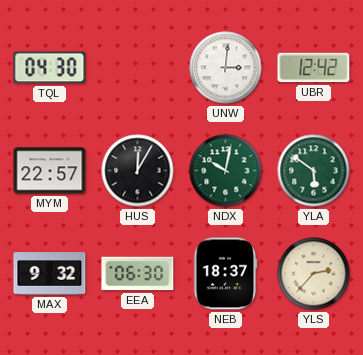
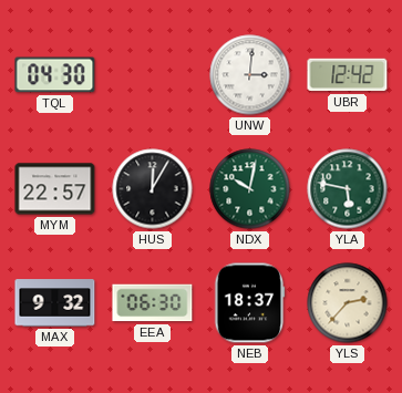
YLA: 5:51 -> 5:47 (348, 189)
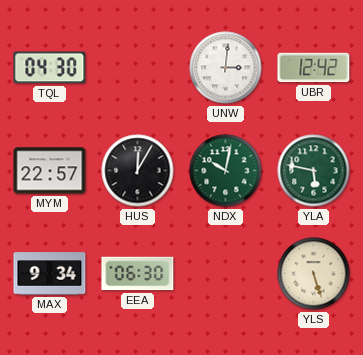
MAX: 9:32 -> 9:34 (50, 274)
NEB: 18:37 -> none (249, 303)
YLS: 2:37 -> 5:27 (314, 274)
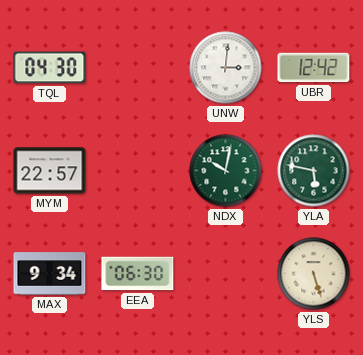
HUS: 12:05 -> none (138, 171)
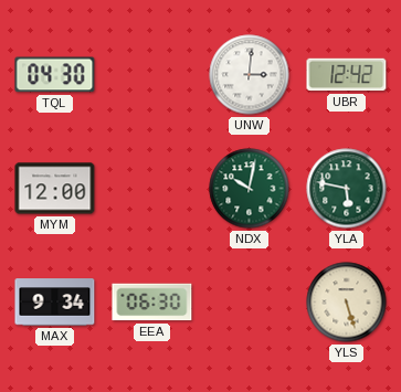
MYM: 22:57 -> 12:00 (55, 189)
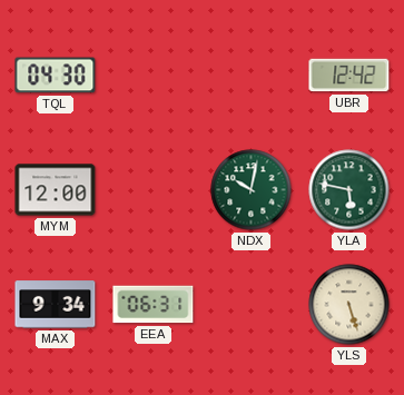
UNW: 3:01 -> none (250, 75)
EEA: 06:30 -> 06:31 (154, 305)
